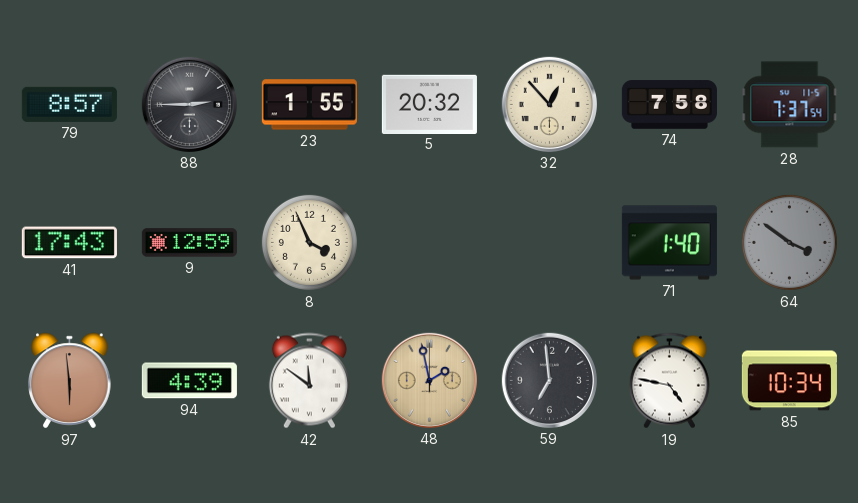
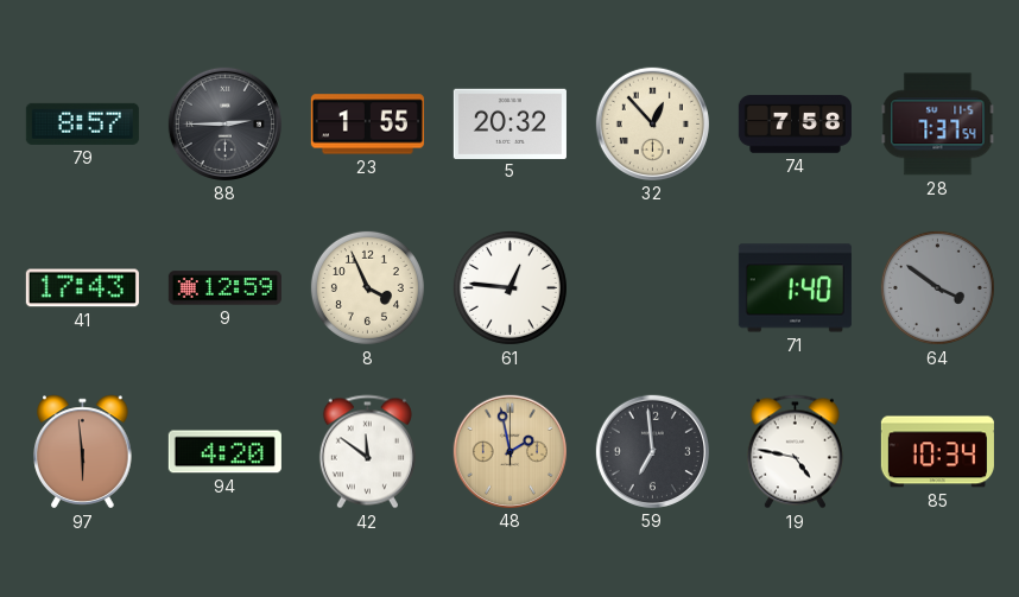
61: none -> 12:46 (509, 287)
94: 4:39 -> 4:20 (224, 452)
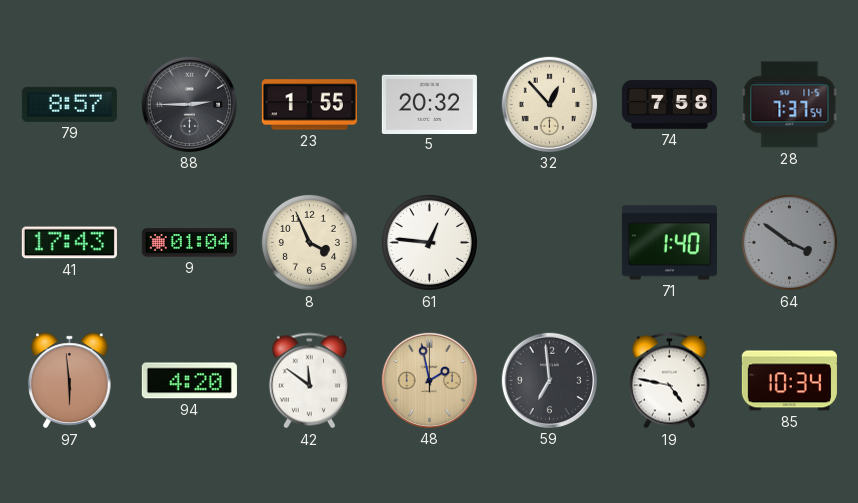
9: 12:59 -> 01:04 (189, 243)
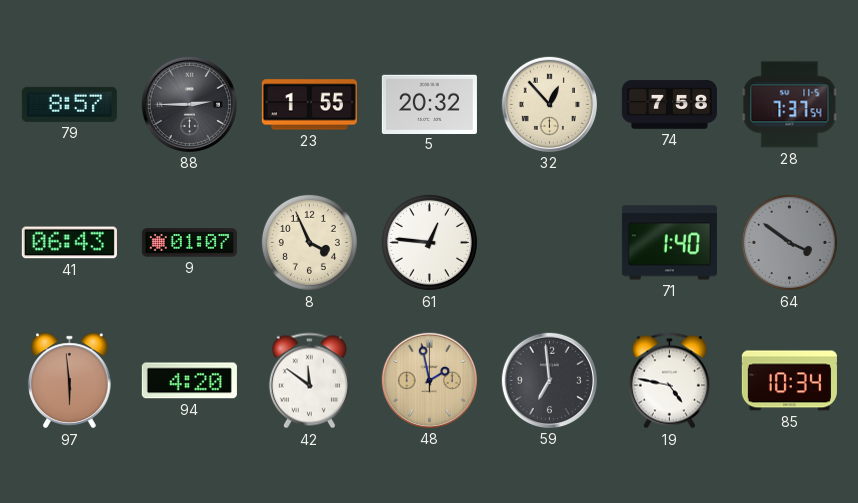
41: 17:43 -> 06:43 (69, 243)
9: 01:04 -> 01:07 (189, 243)
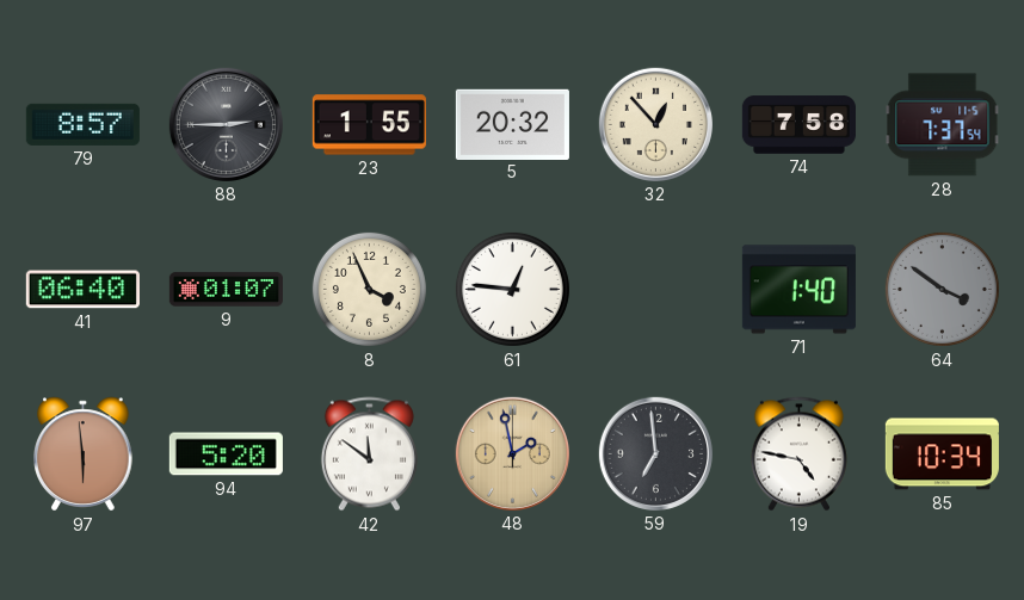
41: 06:43 -> 06:40 (82, 290)
94: 4:20 -> 5:20 (226, 454)
